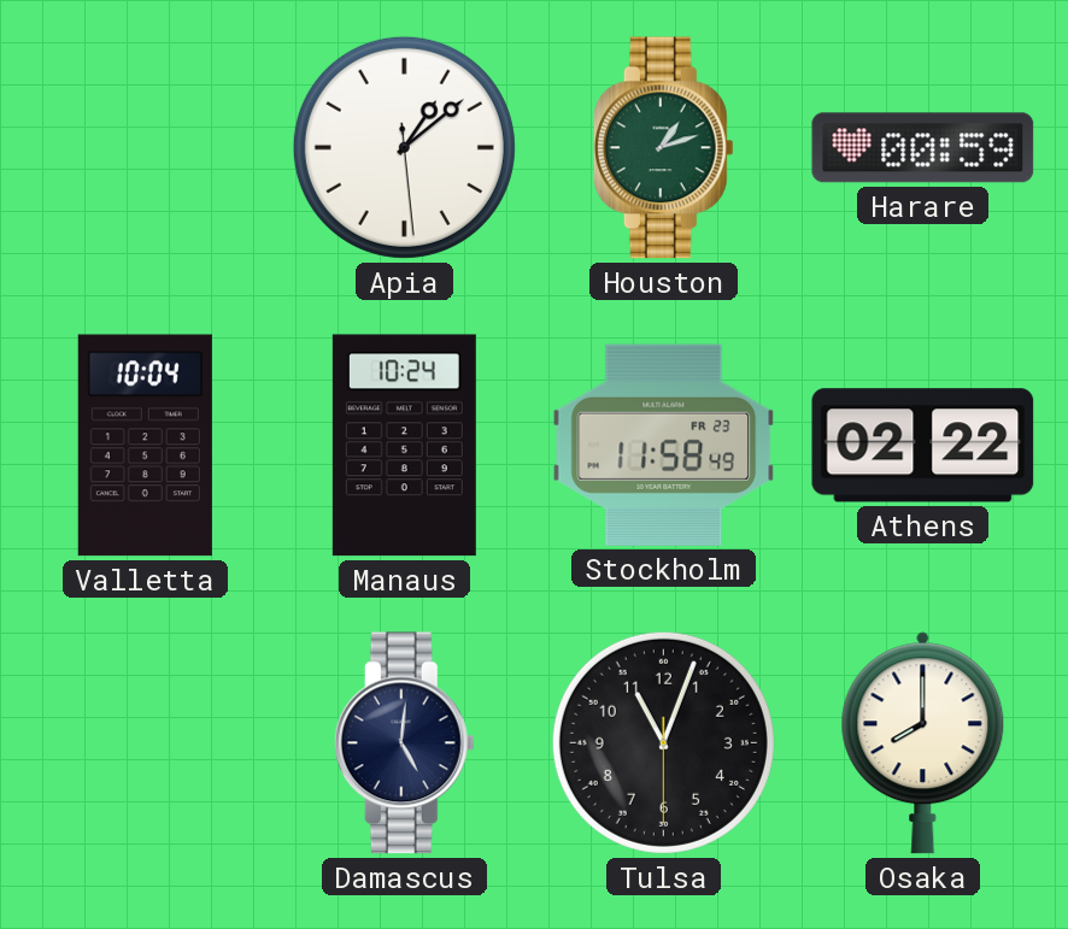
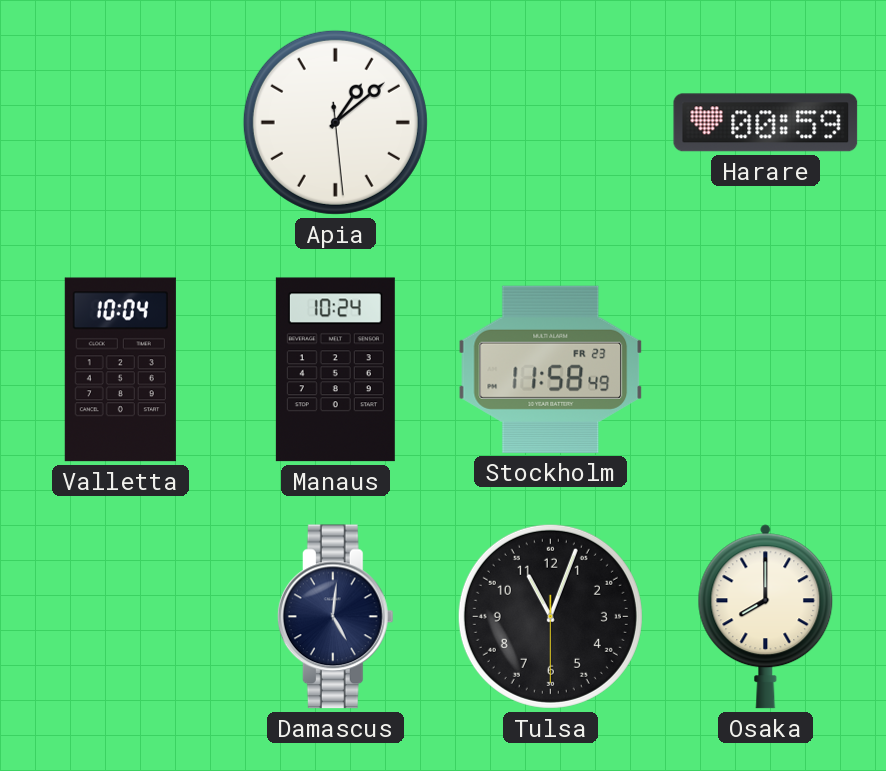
Houston: 1:12 -> none (663, 148)
Athens: 02:22 -> none (923, 446)
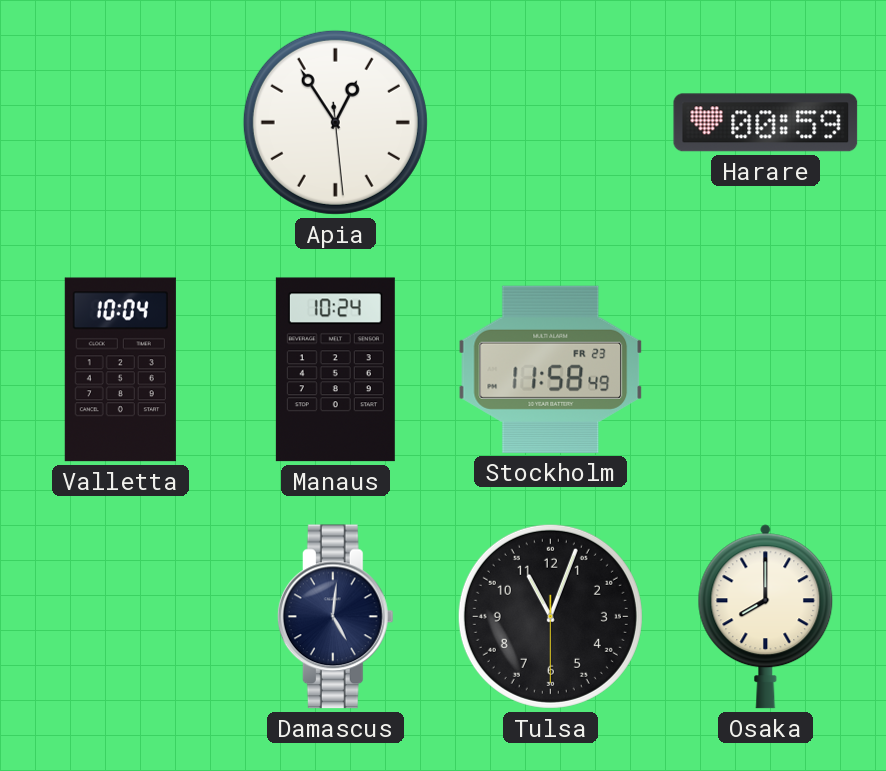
Apia: 1:08 -> 12:54 (335, 122)
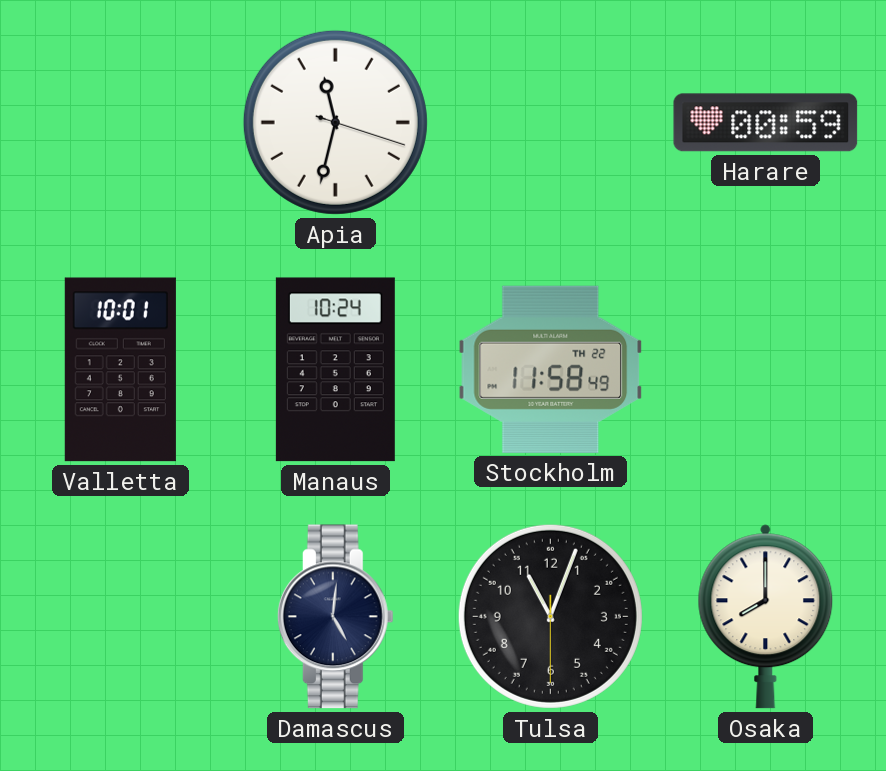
Apia: 12:54 -> 11:32 (335, 122)
Valletta: 10:04 -> 10:01 (120, 370)
Stockholm date: FR 23 -> TH 22 (551, 369)
